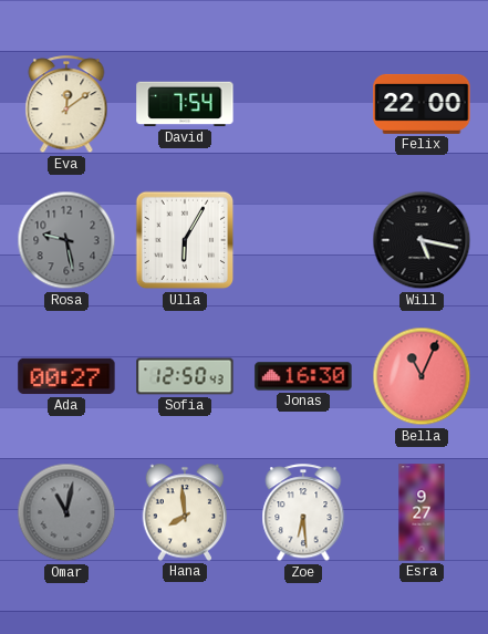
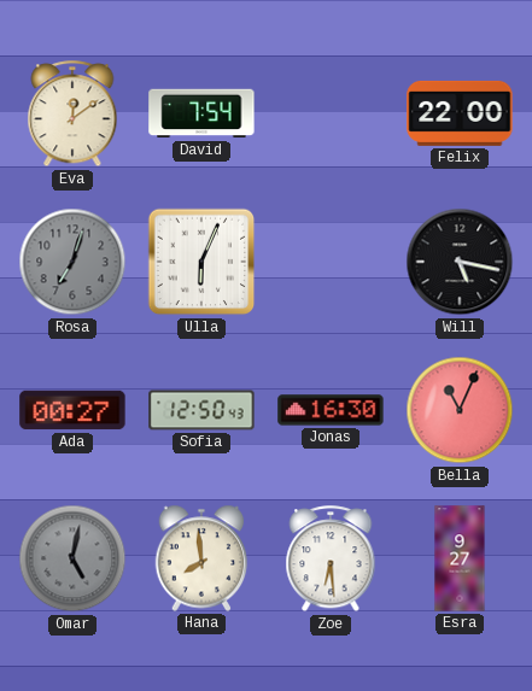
Rosa: 9:28 -> 7:03 (72, 262)
Ulla: 6:05 -> 6:04 (201, 262)
Omar: 11:02 -> 5:02 (72, 558)
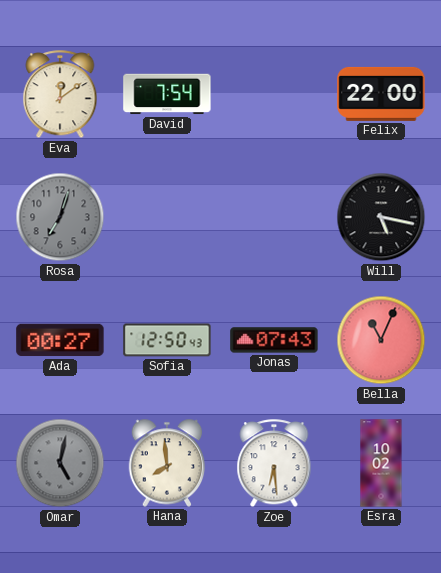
Ulla: 6:04 -> none (201, 262)
Jonas: 16:30 -> 07:43 (274, 340)
Esra: 9:27 -> 10:02 (381, 463)
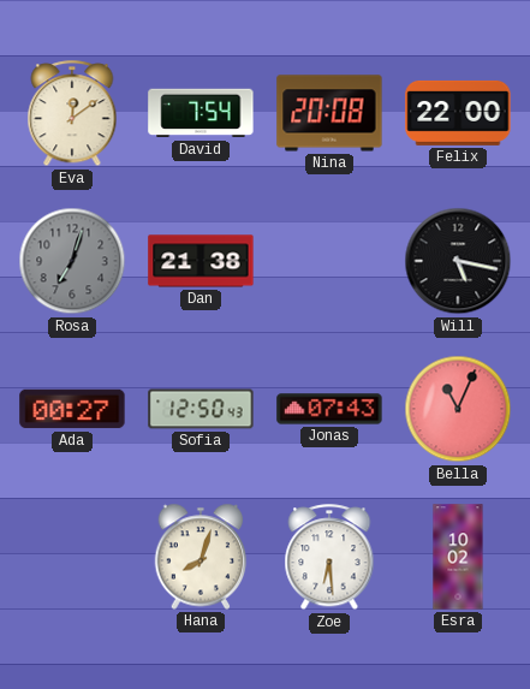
Nina: none -> 20:08 (329, 113)
Dan: none -> 21:38 (201, 261)
Omar: 5:02 -> none (60, 463)
Hana: 7:59 -> 8:03 (201, 557)
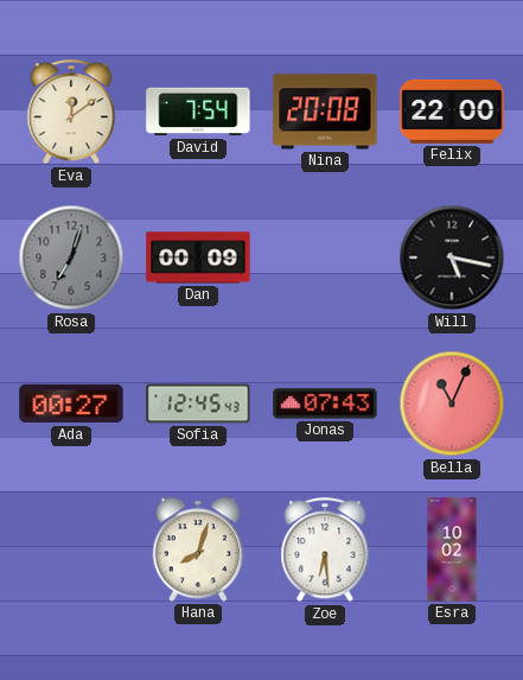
Dan: 21:38 -> 00:09 (198, 258)
Sofia: 12:50 -> 12:45 (198, 403)
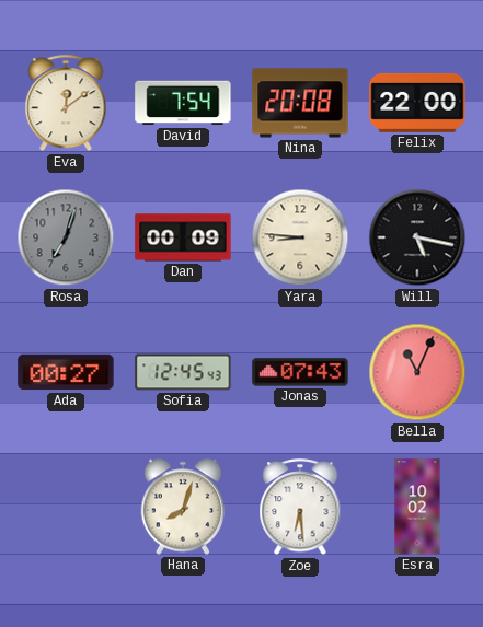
Yara: none -> 8:46 (300, 237)
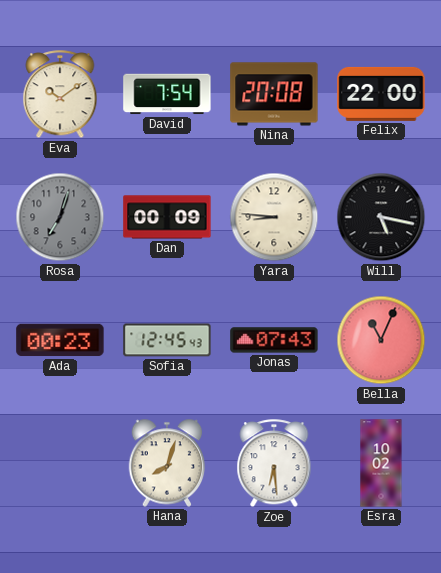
Eva: 12:09 -> 10:09 (60, 95)
Ada: 00:27 -> 00:23 (60, 340)
